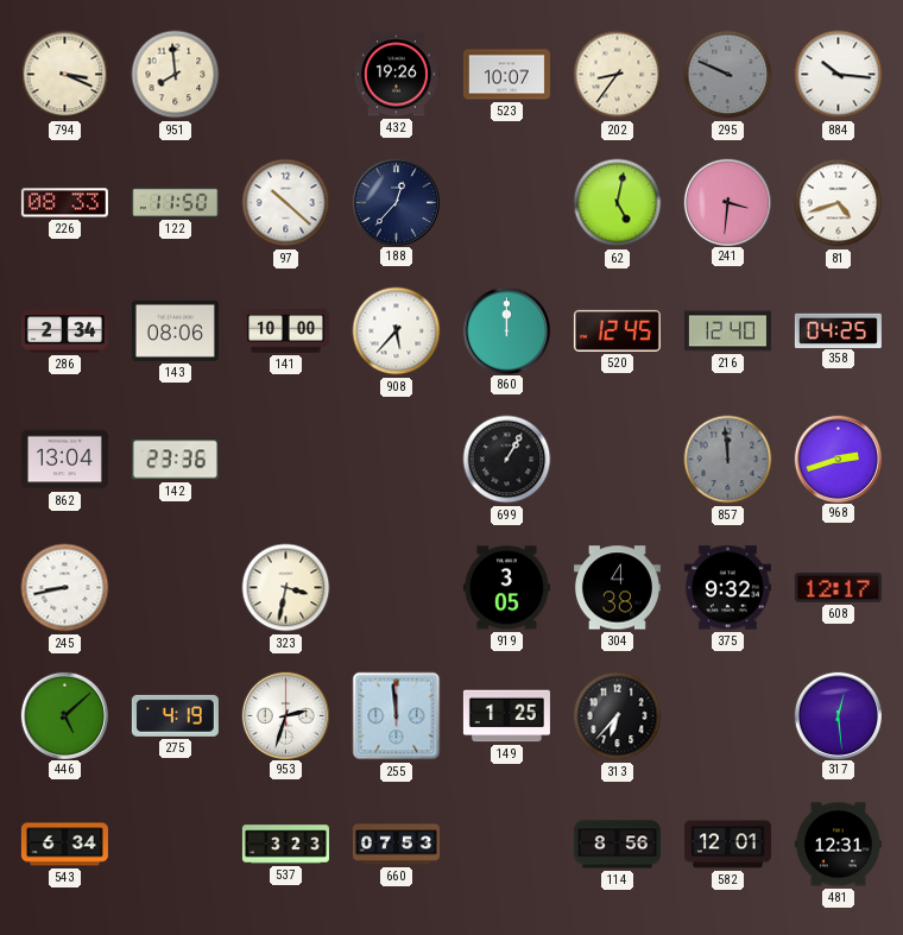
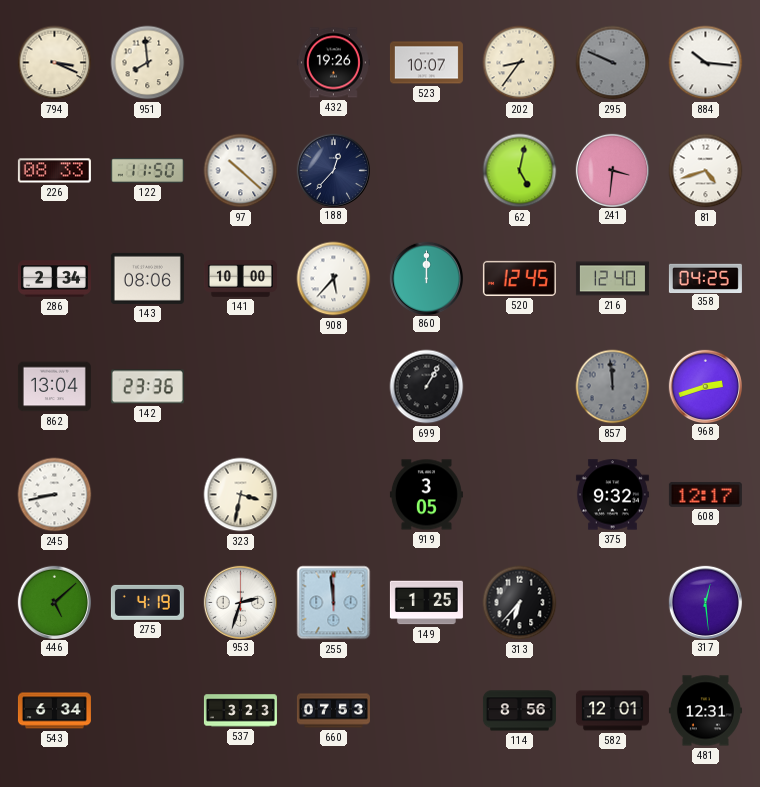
304: 4:38 -> none (617, 588)
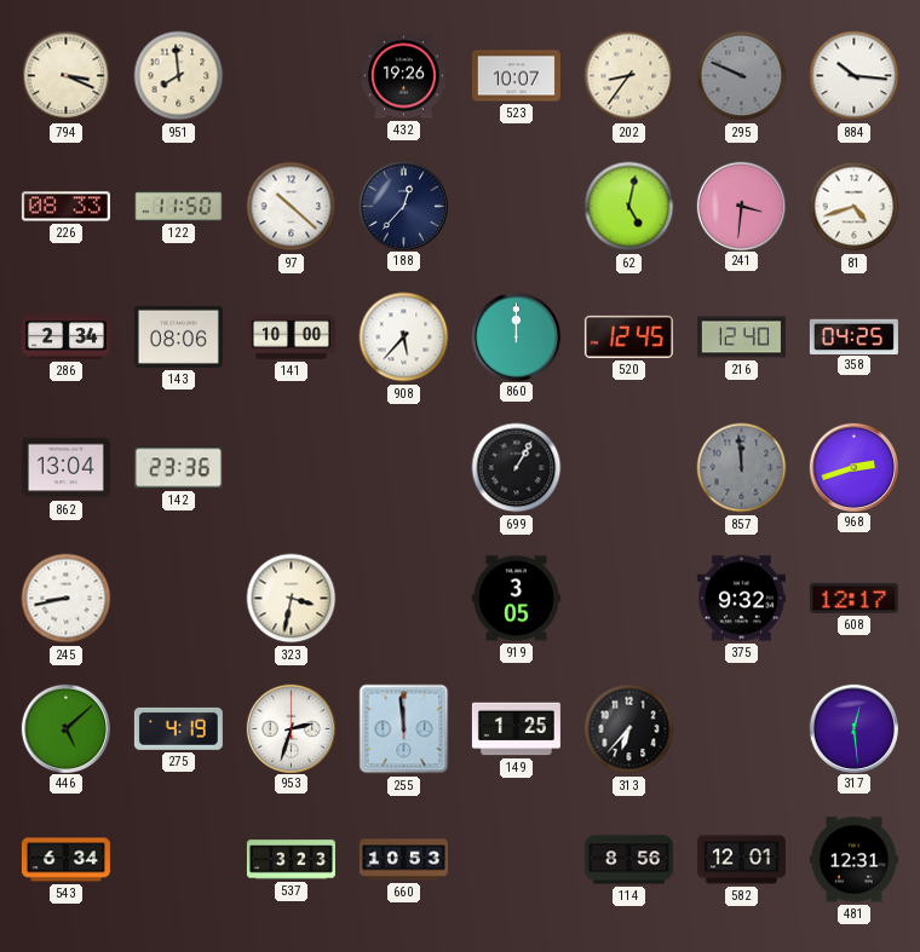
660: 07:53 -> 10:53 (403, 860)
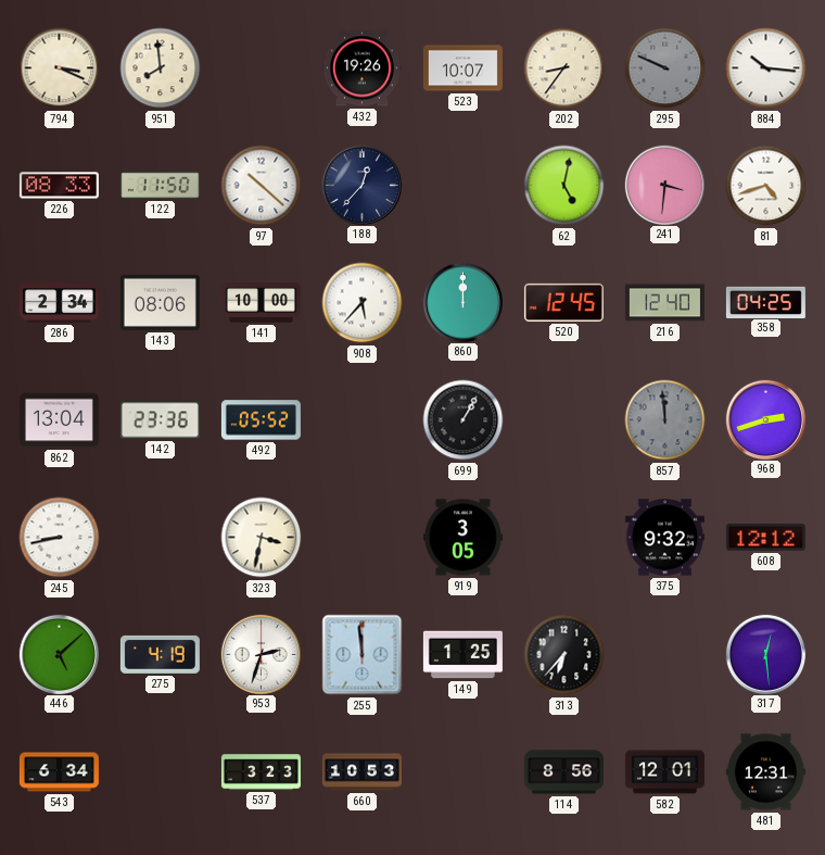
492: none -> 05:52 (261, 420)
608: 12:17 -> 12:12 (765, 537)
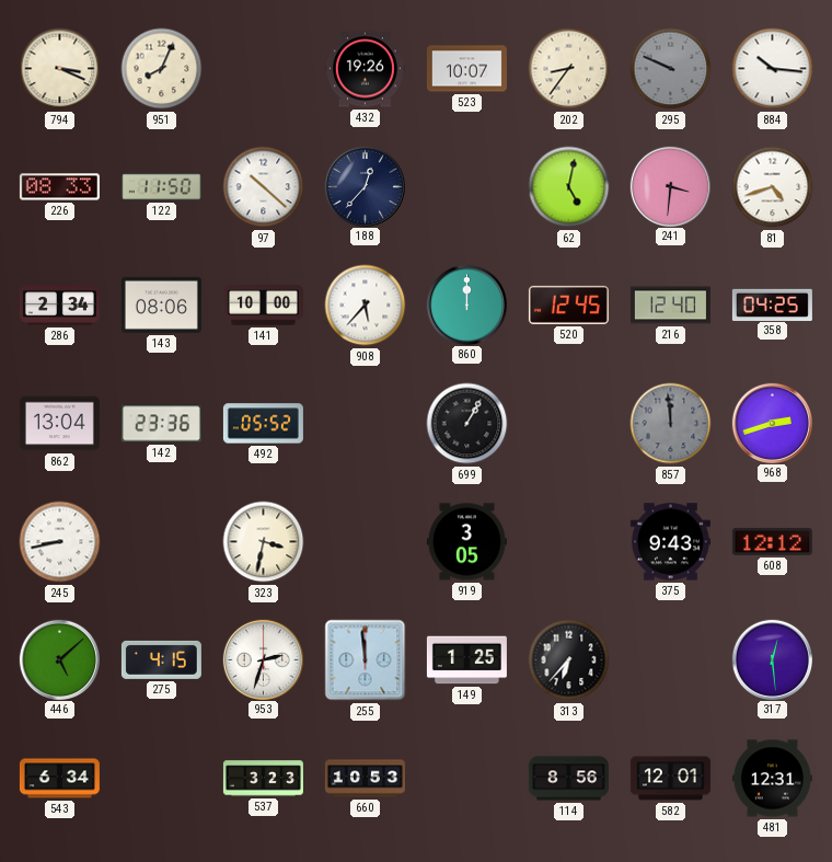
951: 7:59 -> 8:04 (162, 69)
375: 9:32 -> 9:43 (670, 542)
275: 4:19 -> 4:15 (161, 659)
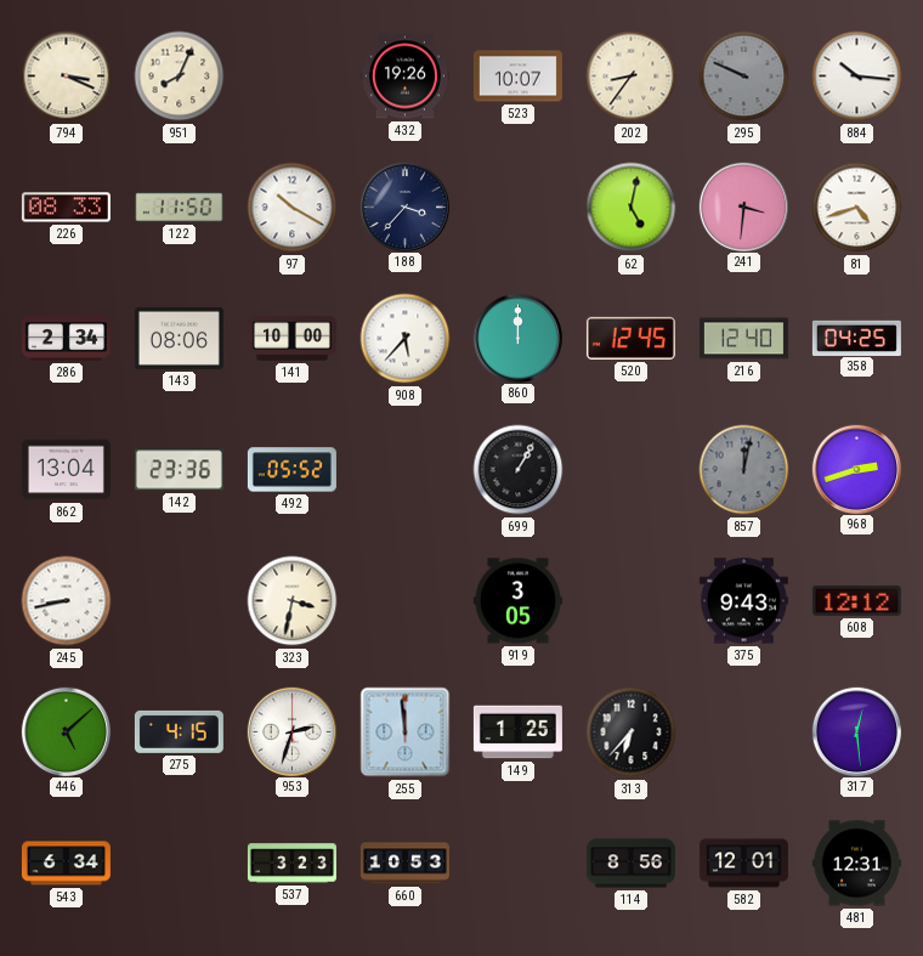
97: 10:22 -> 10:20 (293, 208)
188: 12:37 -> 3:37 (404, 207)
857: 11:59 -> 12:02 (744, 470)
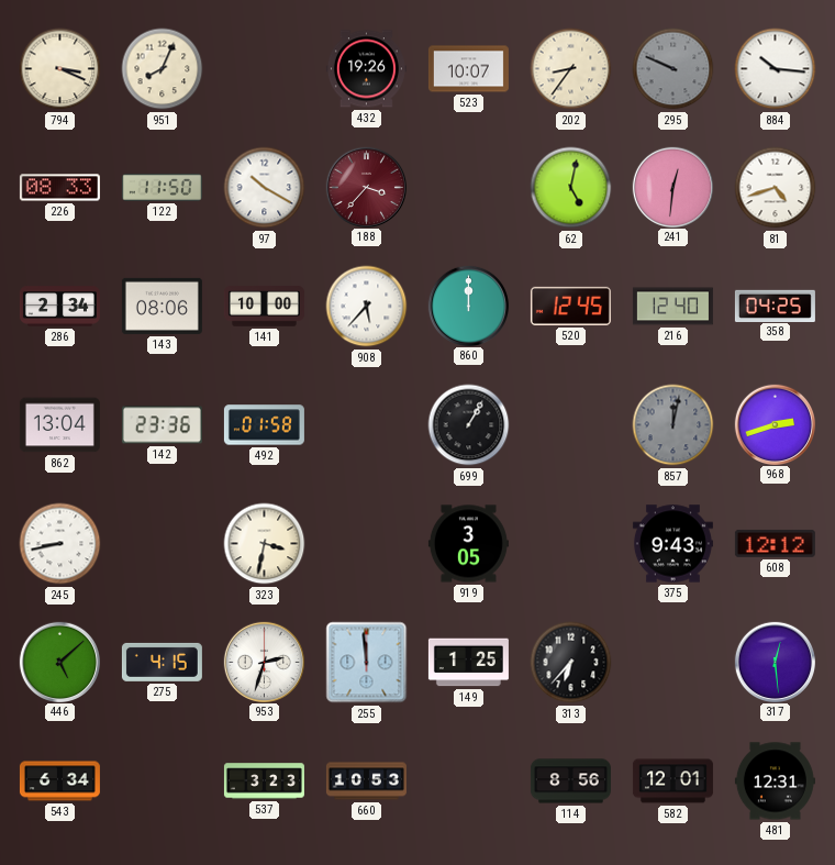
188 dial: navy -> burgundy (366, 187)
241: 3:31 -> 12:31 (672, 187)
492: 05:52 -> 01:58 (264, 425)
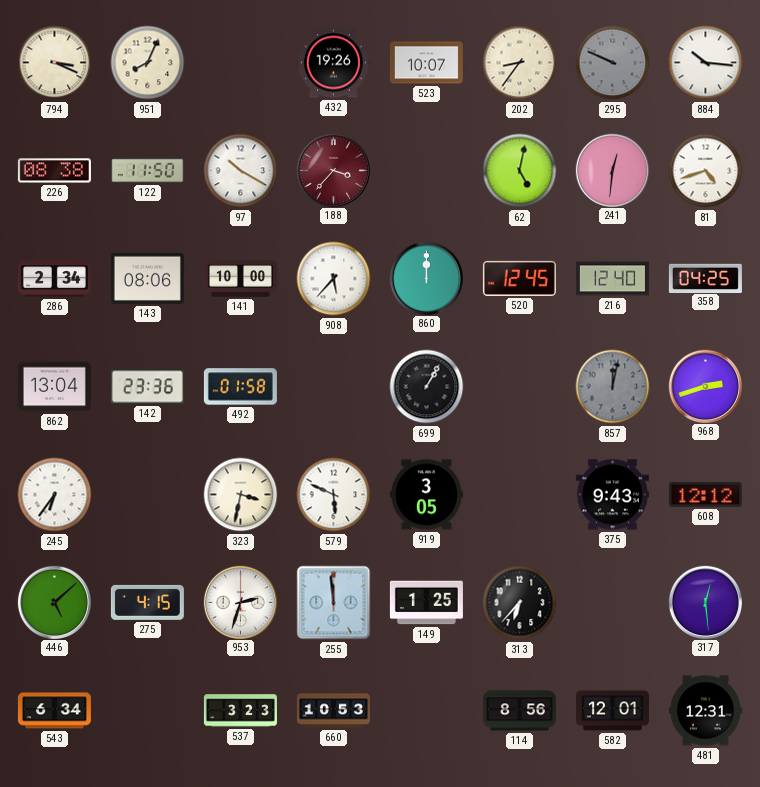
226: 08:33 -> 08:38 (54, 171)
245: 8:43 -> 6:36 (55, 495)
579: none -> 5:49 (334, 495)
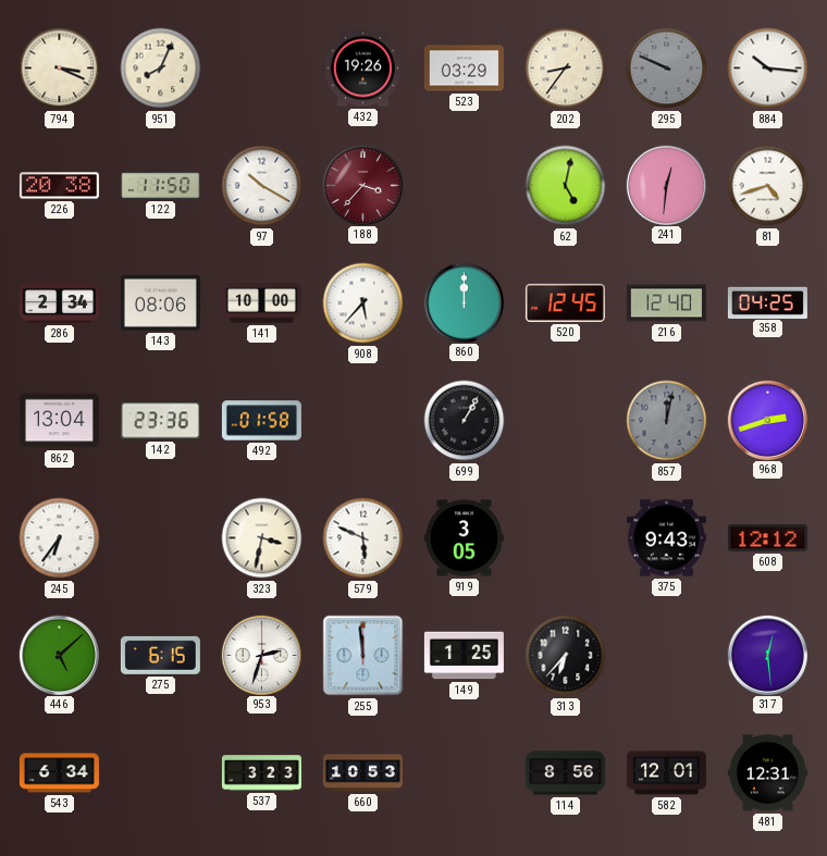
523: 10:07 -> 03:29 (464, 69)
226: 08:38 -> 20:38 (59, 186)
275: 4:15 -> 6:15 (160, 655)
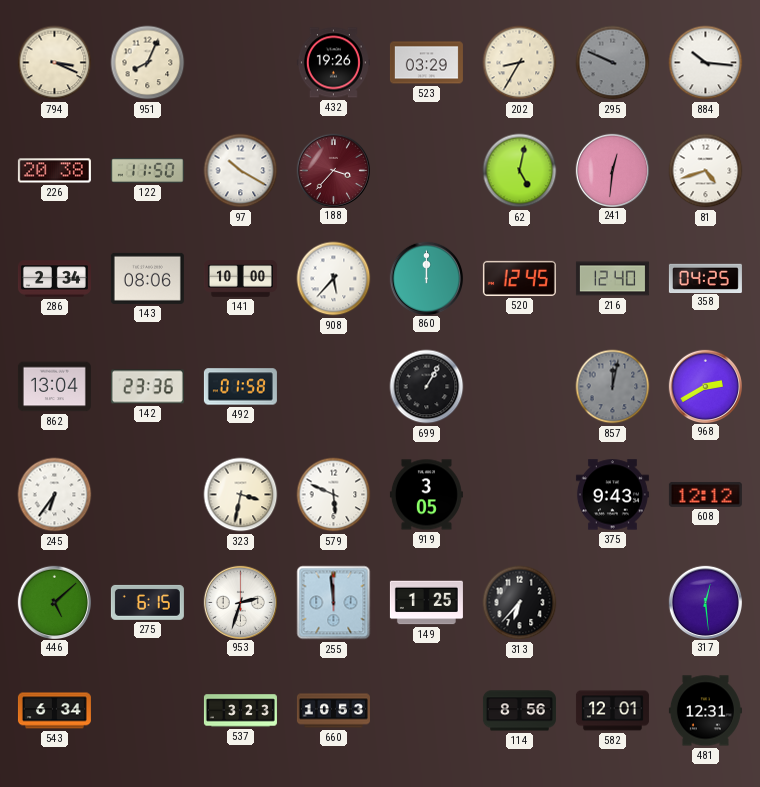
202: 8:36 -> 8:35 (520, 63)
968: 2:42 -> 2:40 (705, 386)
